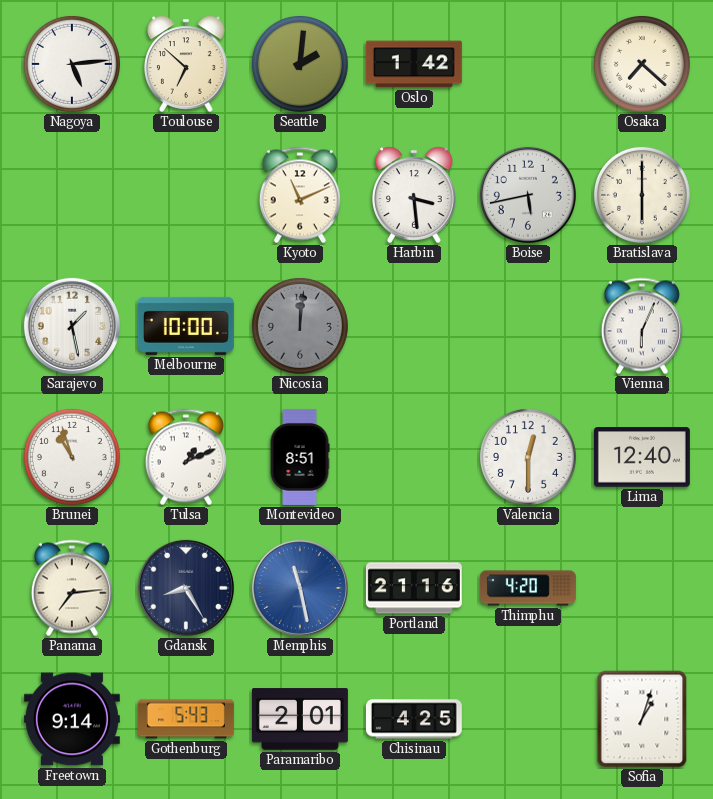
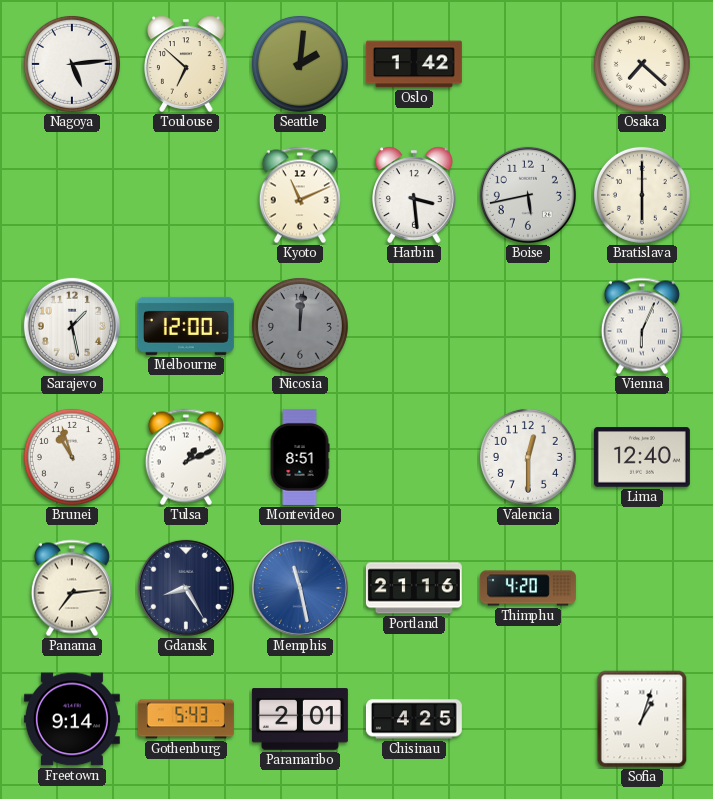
Melbourne: 10:00 -> 12:00 (186, 326)
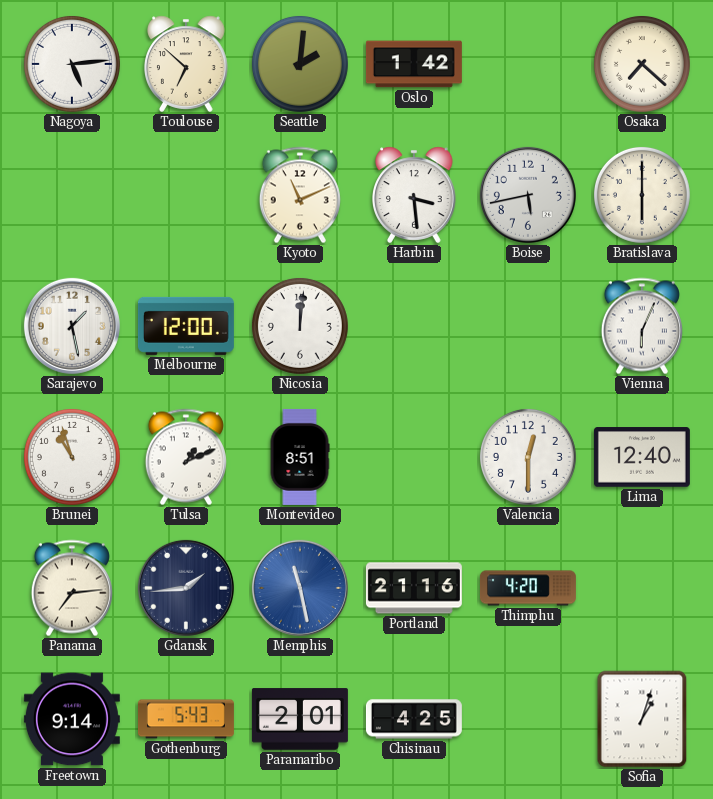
Nicosia dial: grey -> white (300, 326)
Gdansk: 8:25 -> 1:44 (186, 588)
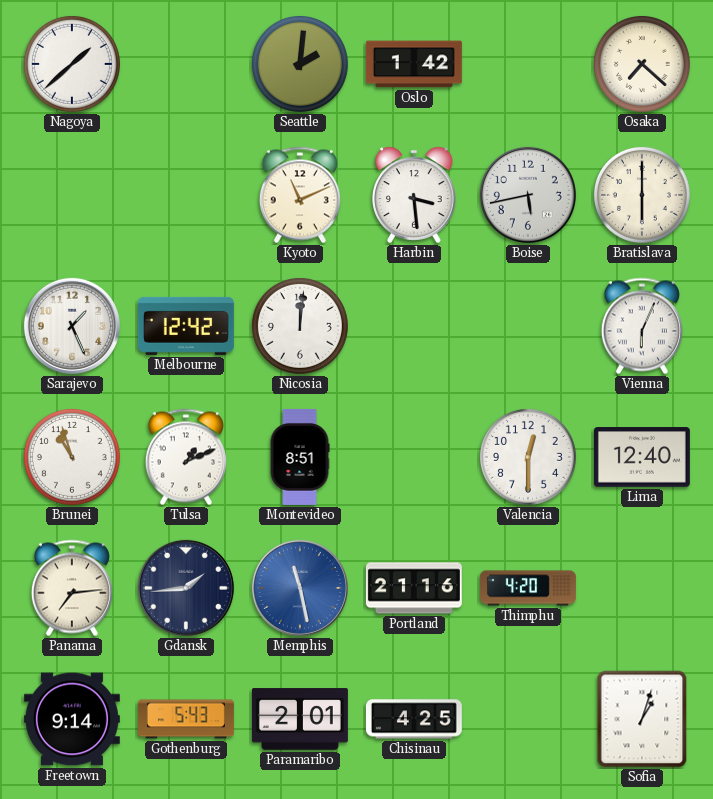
Nagoya: 5:14 -> 1:38 (72, 64)
Toulouse: 6:52 -> none (187, 64)
Sarajevo: 1:28 -> 1:26 (72, 326)
Melbourne: 12:00 -> 12:42 (186, 326)
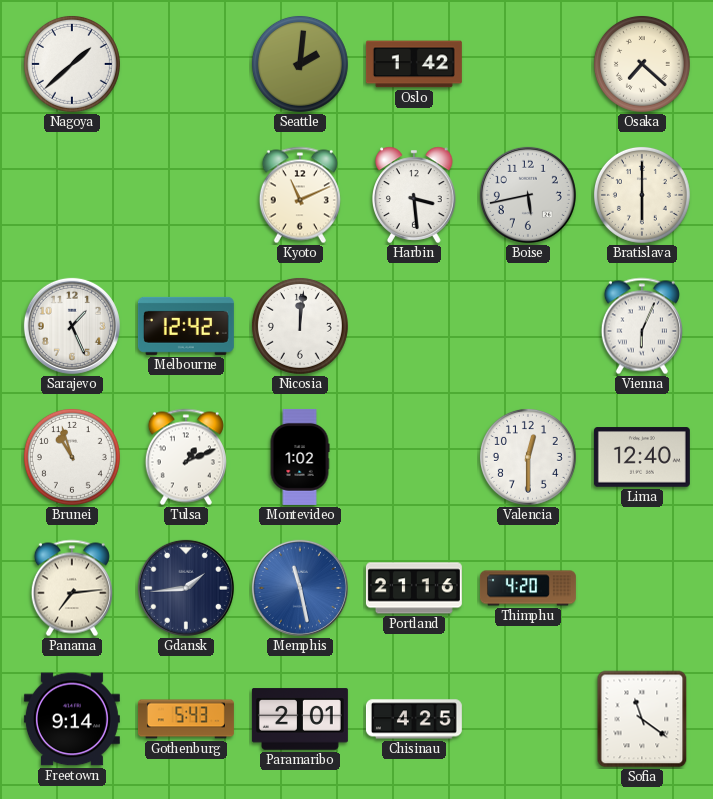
Montevideo: 8:51 -> 1:02 (300, 457)
Sofia: 1:03 -> 11:21 (642, 719)
